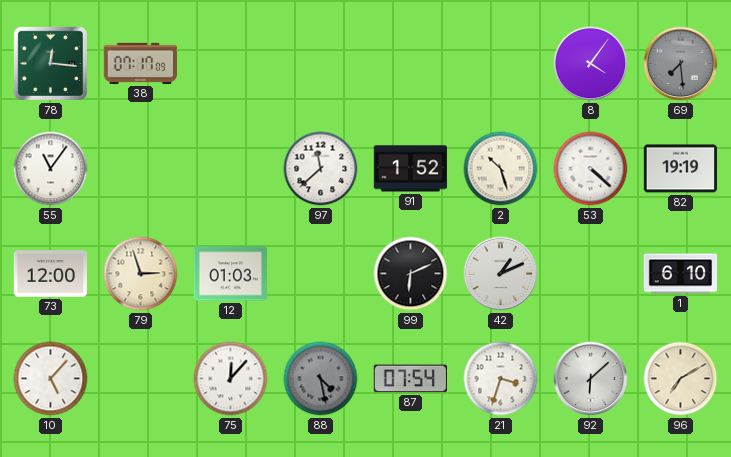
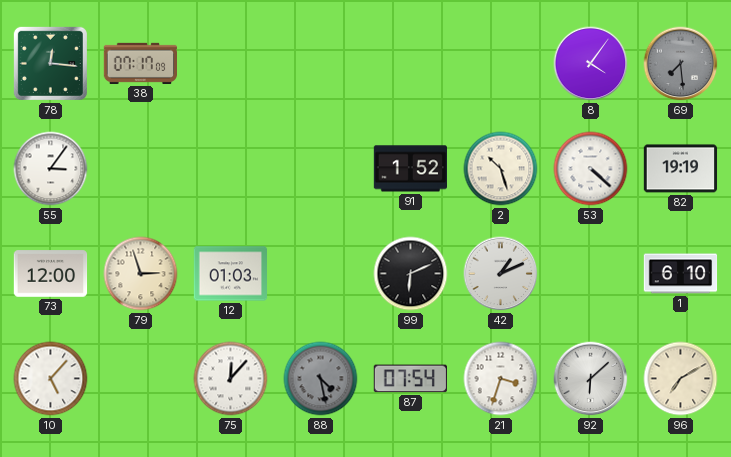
55: 11:06 -> 3:06 (51, 169)
97: 11:38 -> none (321, 169)
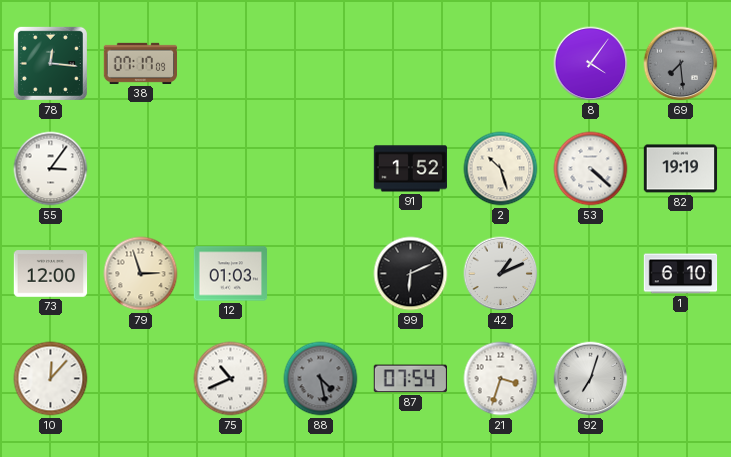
10: 5:07 -> 12:07 (51, 379)
75: 12:07 -> 10:41 (231, 379)
92: 6:08 -> 7:03 (591, 379)
96: 7:10 -> none (681, 379)
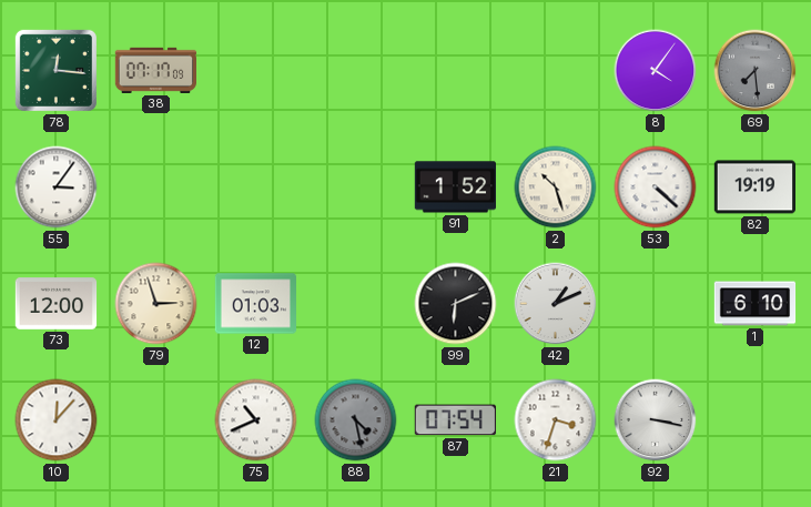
92: 7:03 -> 3:17 (656, 420)
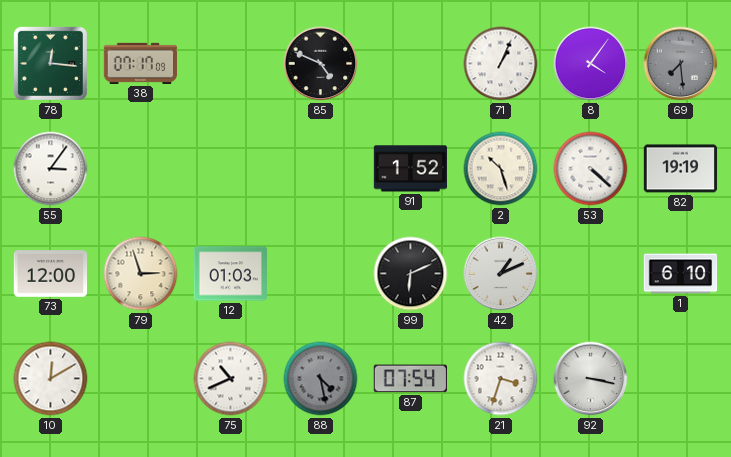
85: none -> 4:49 (321, 64)
71: none -> 1:04 (501, 64)
10: 12:07 -> 12:10 (51, 379)
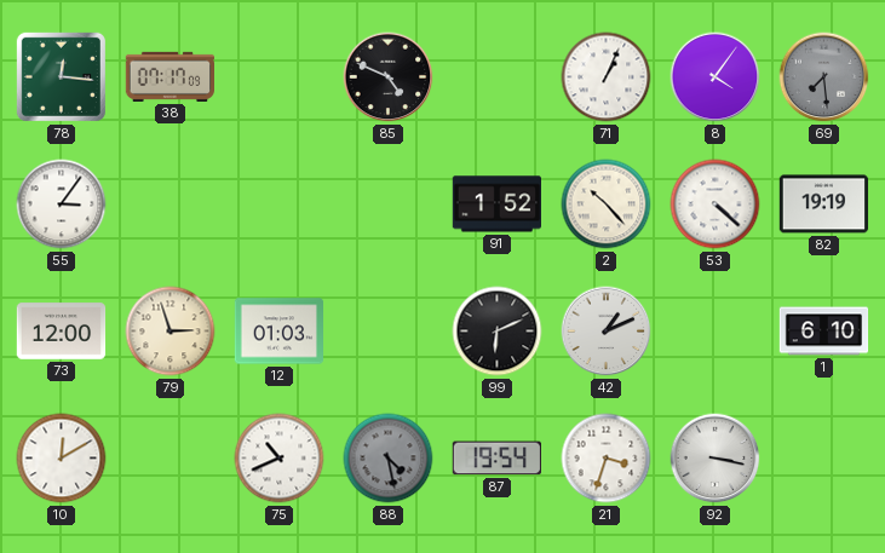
2: 10:27 -> 10:23 (607, 205)
87: 07:54 -> 19:54 (496, 459)
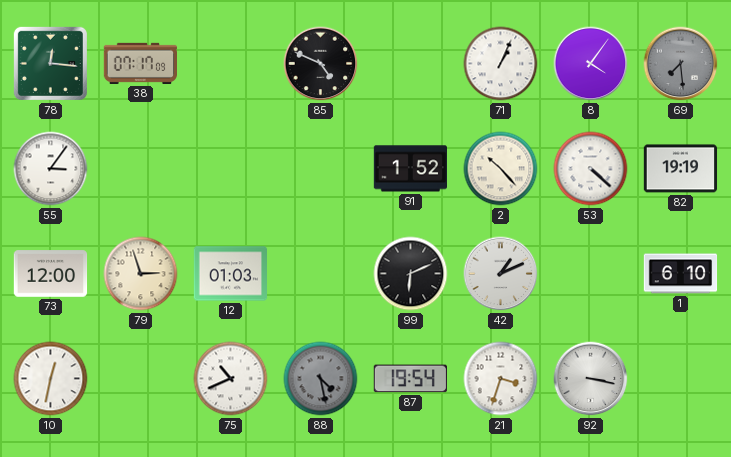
10: 12:10 -> 12:32 (51, 379)
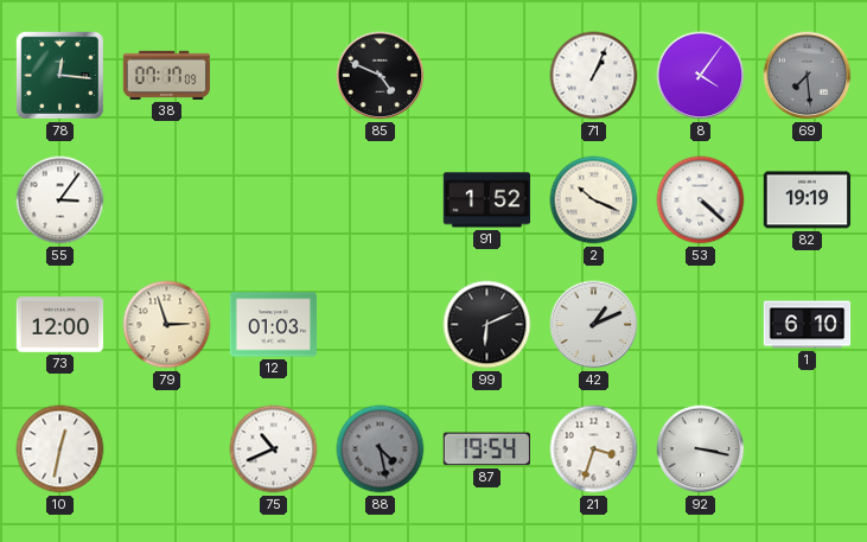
2: 10:23 -> 10:19 (594, 200)
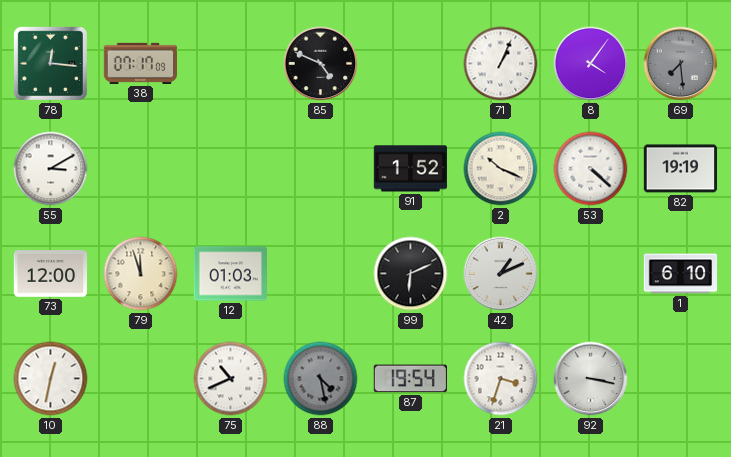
55: 3:06 -> 3:10 (51, 169)
79: 2:57 -> 11:57 (141, 274)
